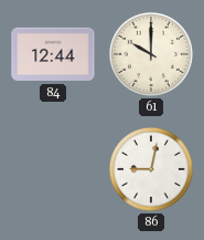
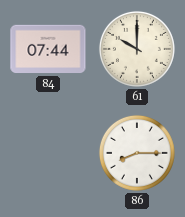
84: 12:44 -> 07:44 (48, 49)
86: 9:02 -> 8:15 (137, 153)
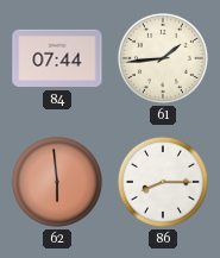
61: 10:00 -> 1:44 (163, 58)
62: none -> 5:59 (57, 182)
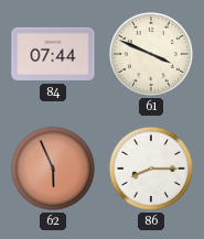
61: 1:44 -> 3:49 (151, 54)
62: 5:59 -> 5:56 (53, 169)
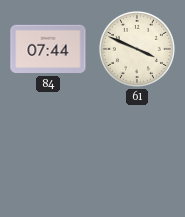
62: 5:56 -> none (53, 169)
86: 8:15 -> none (151, 169)
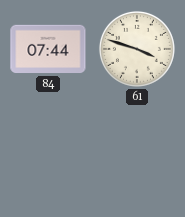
61: 3:49 -> 3:48 (137, 49)
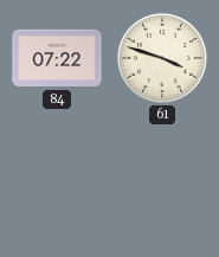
84: 07:44 -> 07:22 (57, 58)
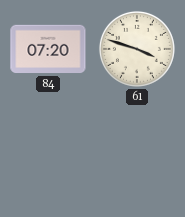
84: 07:22 -> 07:20 (48, 49)
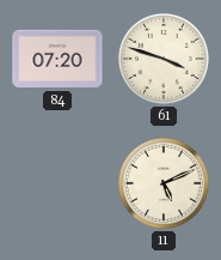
11: none -> 5:11 (164, 183)
